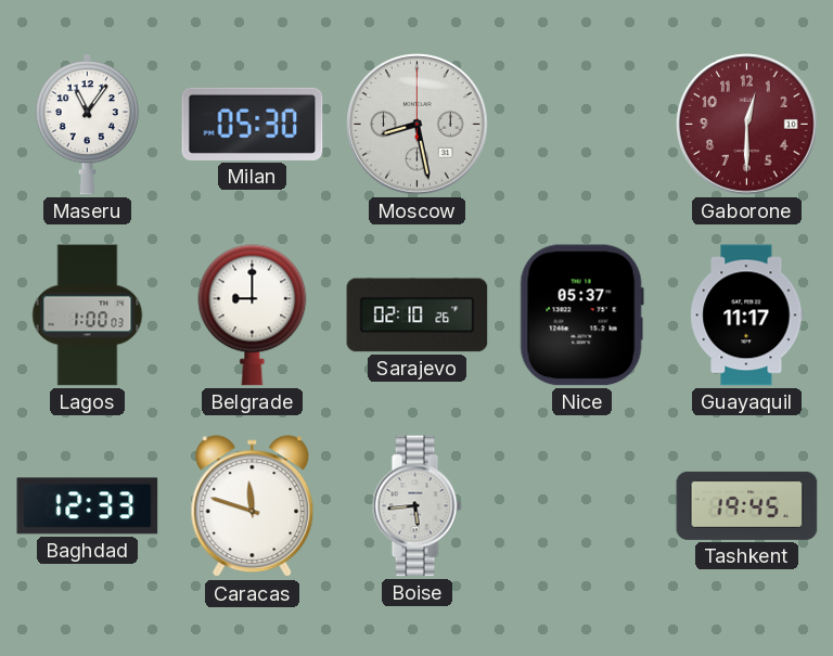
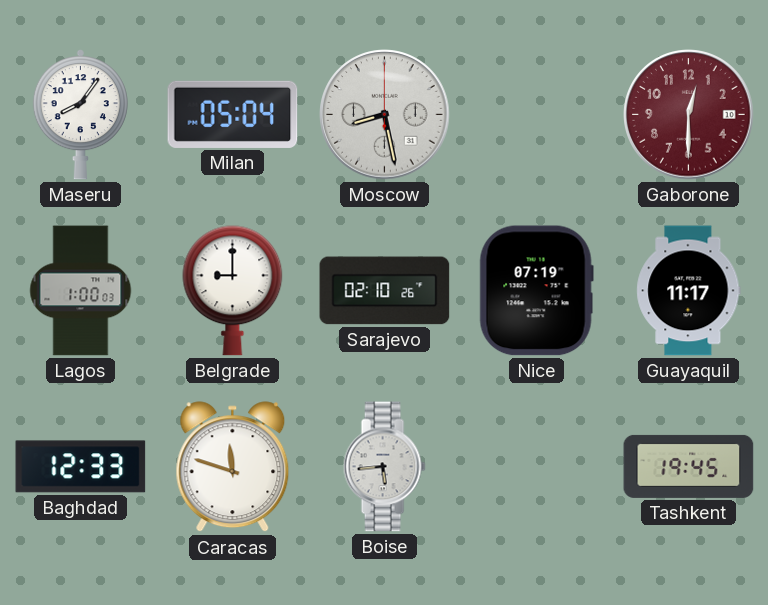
Maseru: 11:06 -> 8:06 (80, 115)
Milan: 05:30 -> 05:04 (233, 114)
Nice: 05:37 -> 07:19 (536, 291)
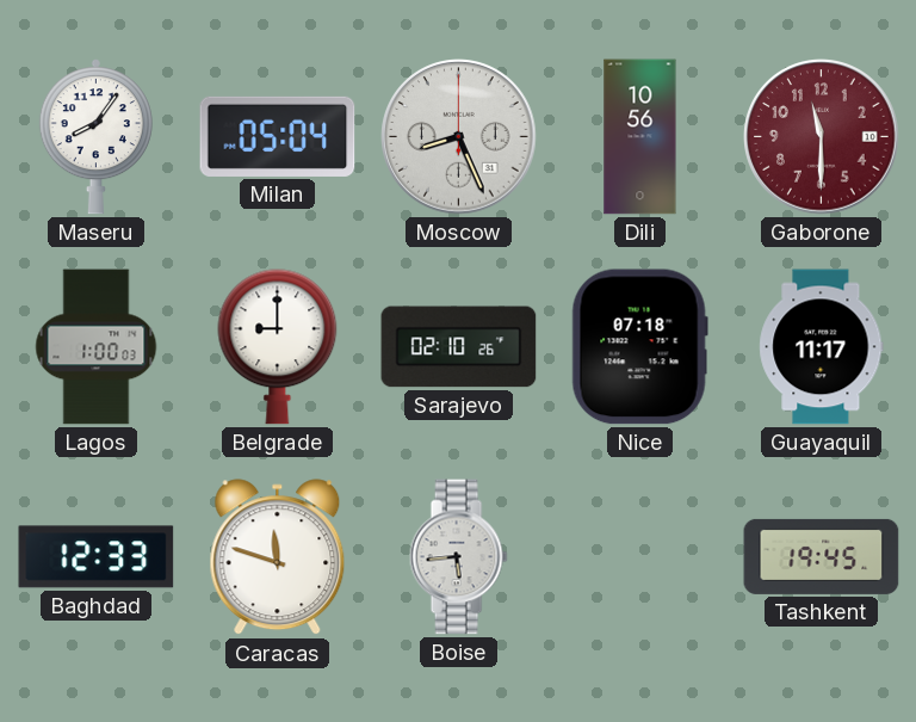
Moscow: 8:28 -> 8:26 (459, 137)
Dili: none -> 10:56 (640, 137)
Gaborone: 12:30 -> 11:30 (822, 137)
Nice: 07:19 -> 07:18 (639, 347)
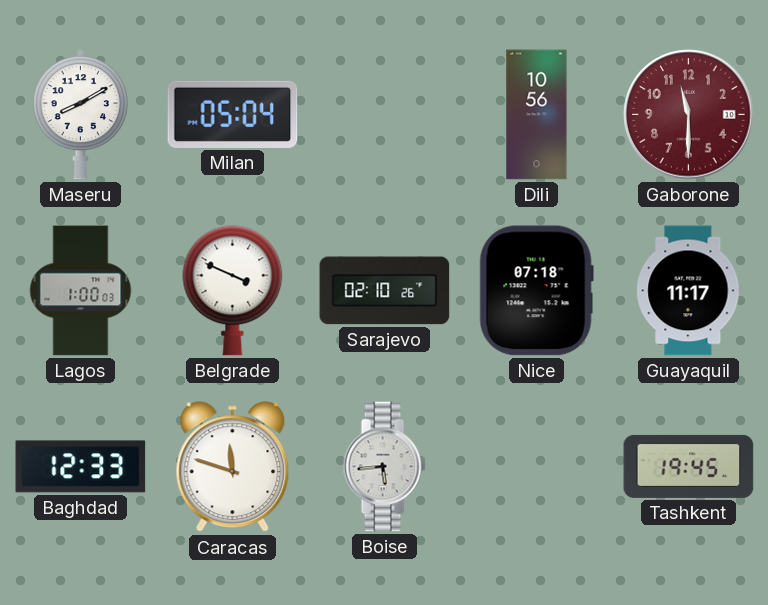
Maseru: 8:06 -> 8:10 (80, 115)
Moscow: 8:26 -> none (459, 137)
Belgrade: 9:00 -> 3:49 (233, 291)
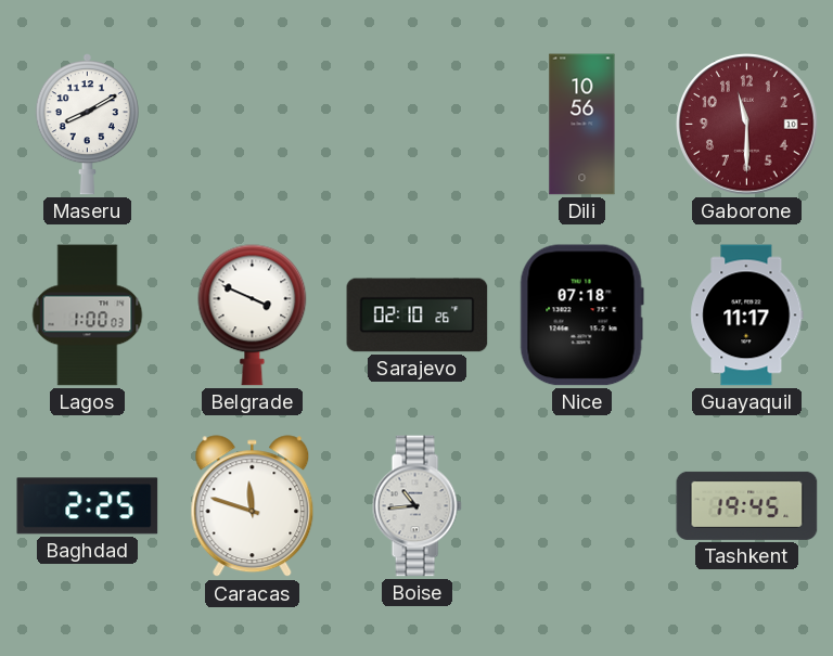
Milan: 05:04 -> none (233, 114)
Baghdad: 12:33 -> 2:25 (88, 506)
Boise: 5:44 -> 10:44 (416, 506)
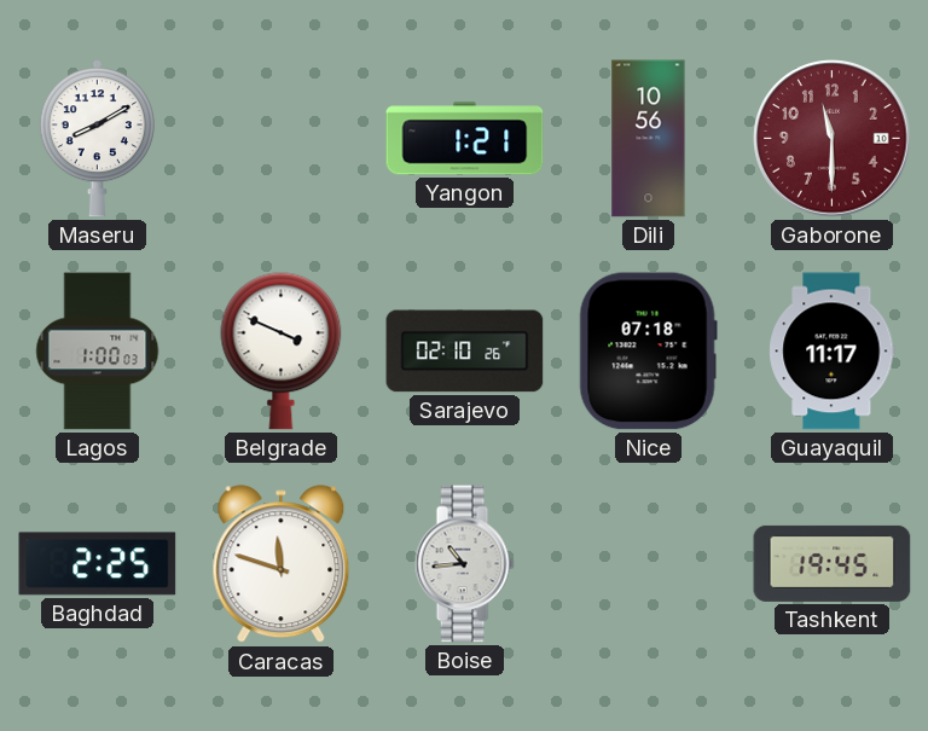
Yangon: none -> 1:21 (465, 139)
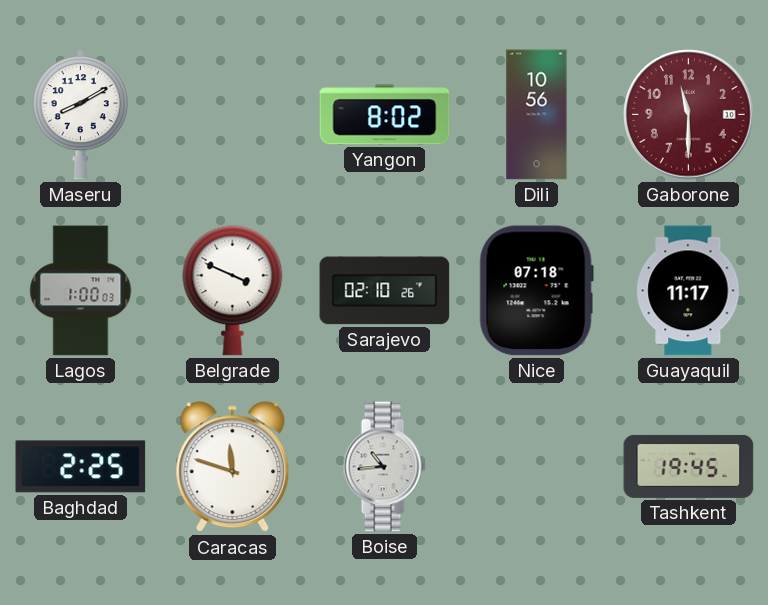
Yangon: 1:21 -> 8:02 (385, 115)
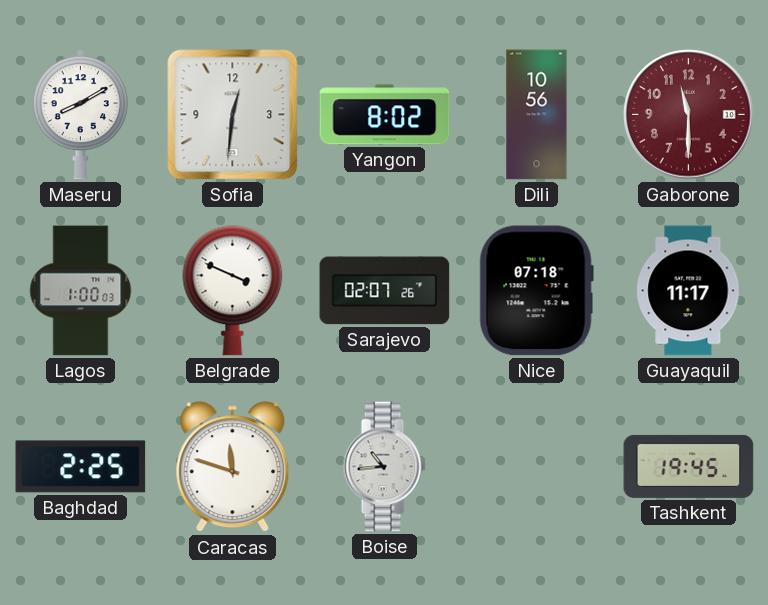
Sofia: none -> 12:31 (233, 115)
Sarajevo: 02:10 -> 02:07 (385, 291)
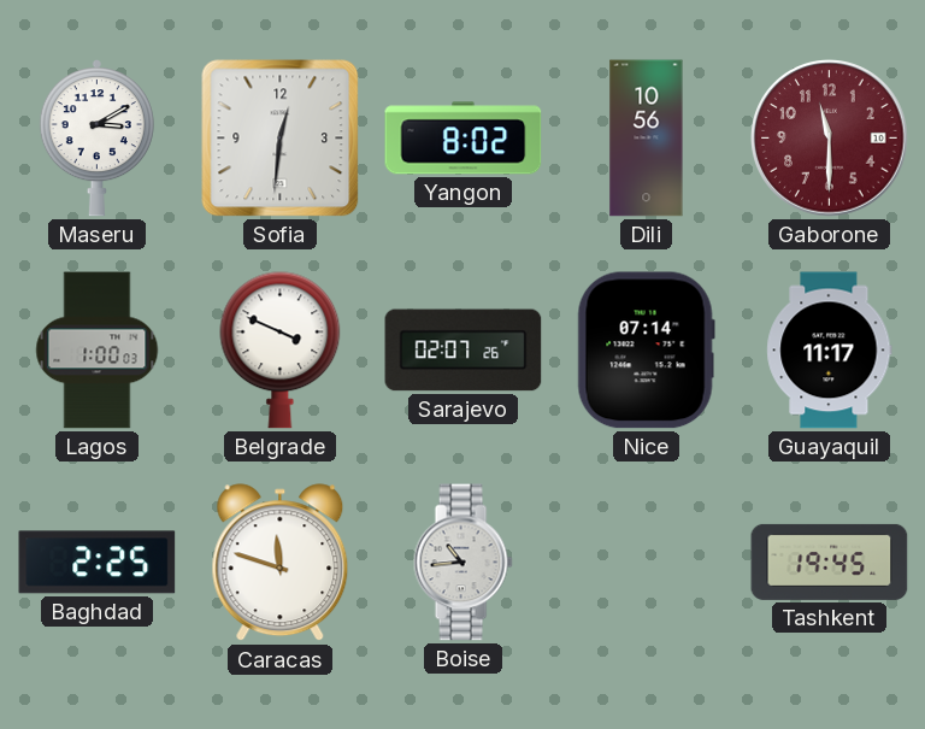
Maseru: 8:10 -> 3:10 (96, 139)
Nice: 07:18 -> 07:14 (646, 351)
